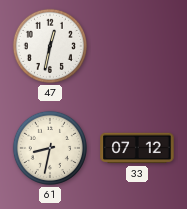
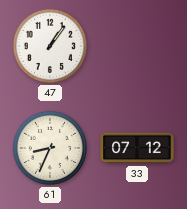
47: 12:32 -> 1:06 (50, 46)
61: 8:32 -> 8:34 (50, 148)
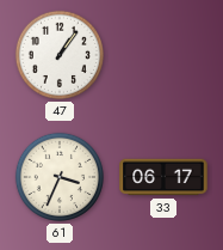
61: 8:34 -> 3:34 (60, 177)
33: 07:12 -> 06:17 (163, 177)
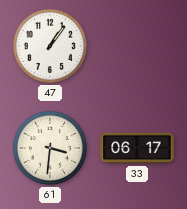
61: 3:34 -> 3:31 (50, 148)
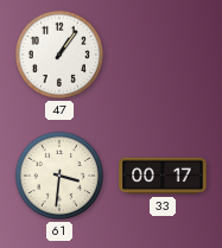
33: 06:17 -> 00:17 (163, 176)
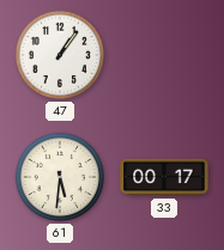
61: 3:31 -> 5:31 (60, 177)
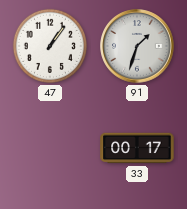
91: none -> 1:33 (137, 46)
61: 5:31 -> none (60, 177)
